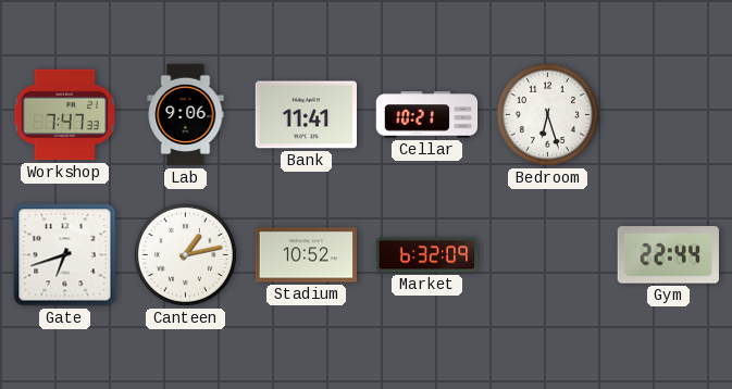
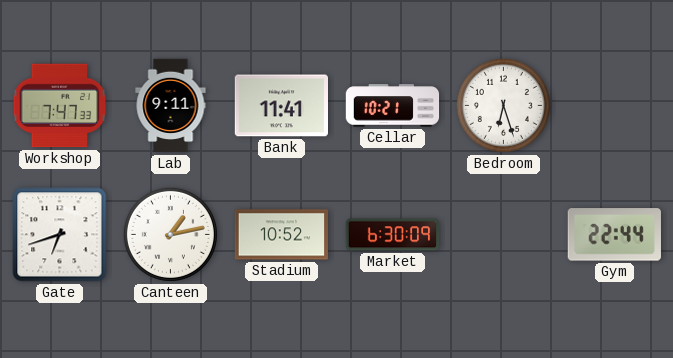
Lab: 9:06 -> 9:11 (171, 106)
Market: 6:32 -> 6:30 (393, 235)
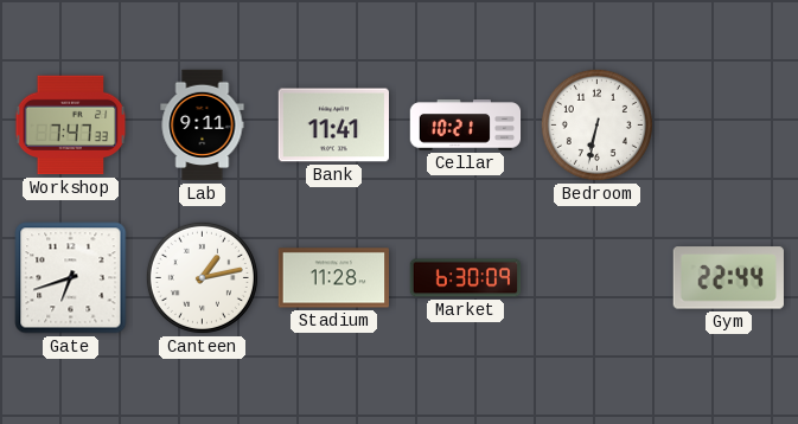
Bedroom: 6:27 -> 6:32 (596, 124)
Stadium: 10:52 -> 11:28 (334, 278)
